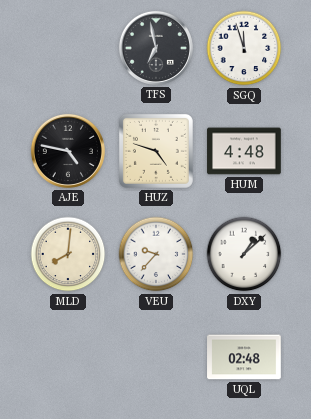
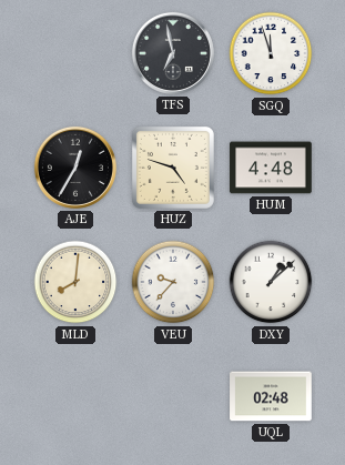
AJE: 4:47 -> 12:35 (75, 168)
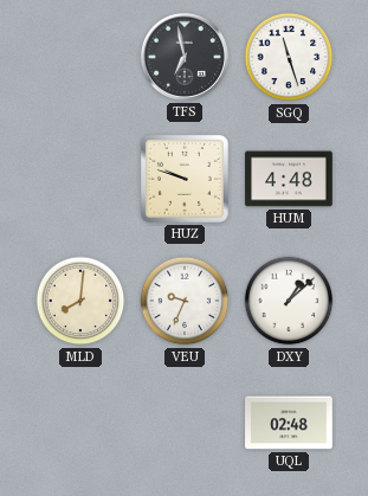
SGQ: 11:57 -> 11:27 (289, 57)
AJE: 12:35 -> none (75, 168)
HUZ: 4:48 -> 9:48 (185, 179)
VEU: 9:37 -> 9:34 (185, 301)
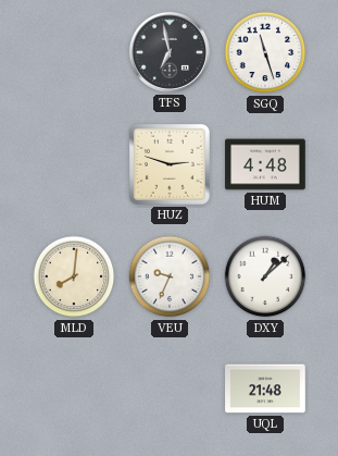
HUZ: 9:48 -> 2:48 (170, 164)
UQL: 02:48 -> 21:48 (265, 389)
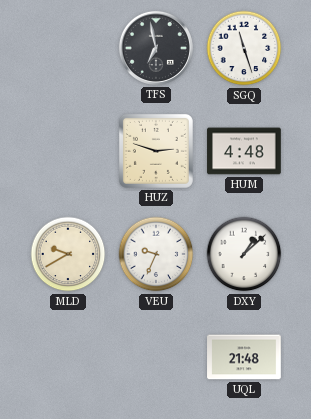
MLD: 8:01 -> 9:40 (68, 254)
